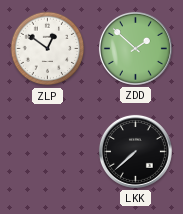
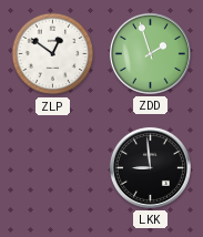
ZDD: 1:52 -> 1:57 (150, 53)
LKK: 7:38 -> 8:59 (150, 167)
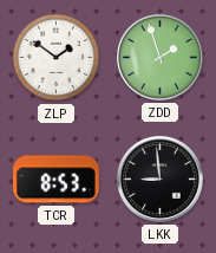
ZLP: 12:51 -> 1:51 (57, 58)
TCR: none -> 8:53 (57, 180)
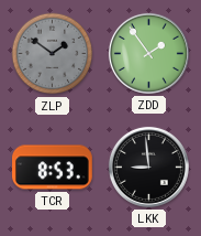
ZLP dial: white -> grey (53, 54)
ZDD: 1:57 -> 1:54 (148, 53)
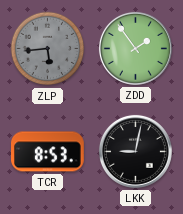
ZLP: 1:51 -> 5:44 (48, 49)
LKK: 8:59 -> 9:02 (135, 151)
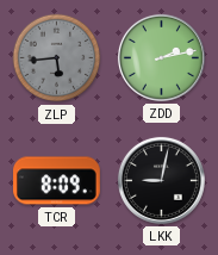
ZDD: 1:54 -> 2:13 (161, 57)
TCR: 8:53 -> 8:09 (57, 181)
